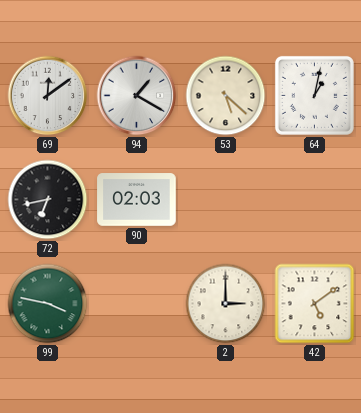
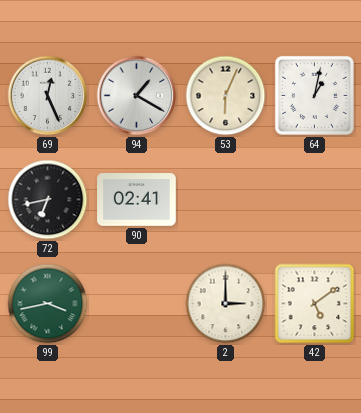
69: 12:09 -> 12:26 (48, 96)
53: 5:22 -> 6:04 (226, 96)
90: 02:03 -> 02:41 (137, 200)
99: 3:47 -> 3:43 (48, 304)
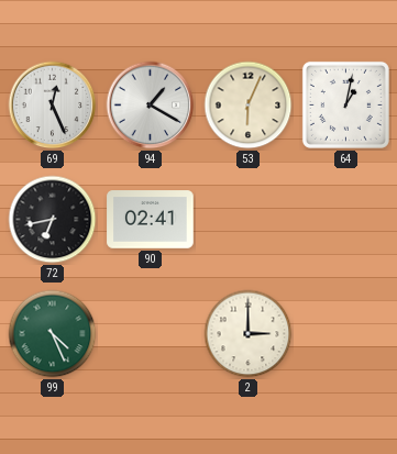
99: 3:43 -> 4:26 (53, 334)
42: 5:09 -> none (315, 304)
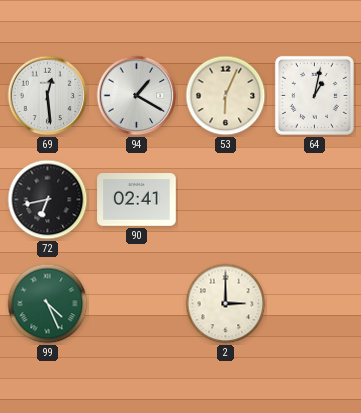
69: 12:26 -> 12:29 (48, 96)
